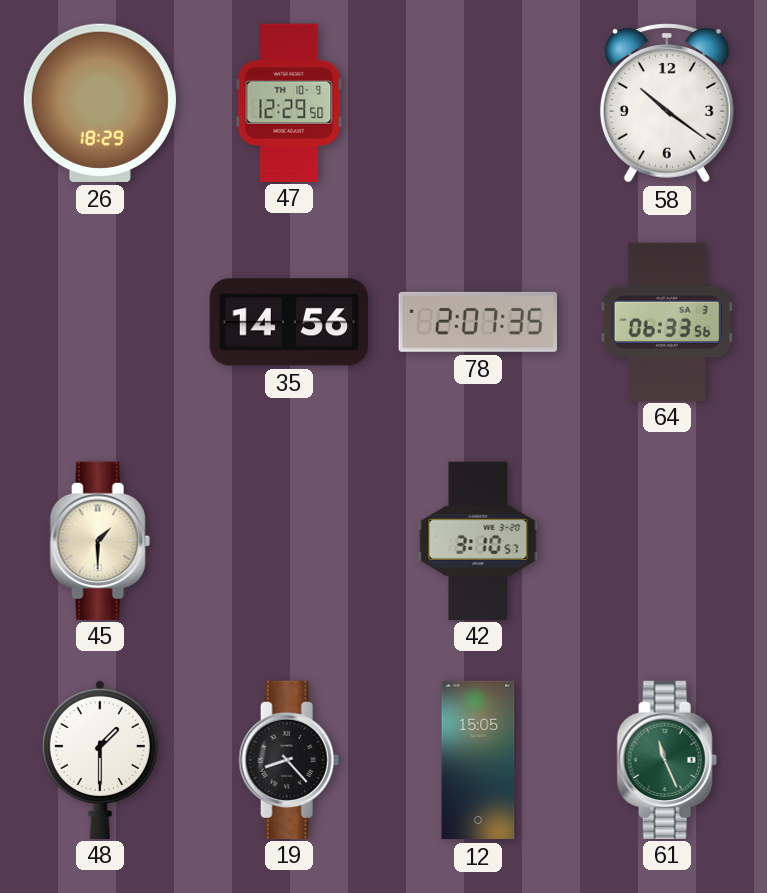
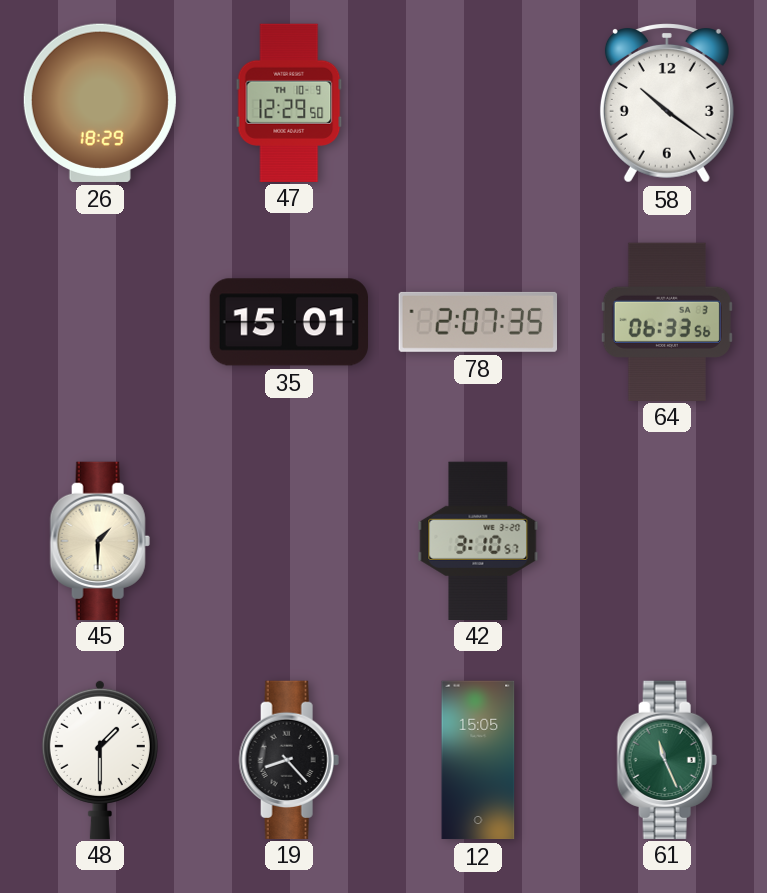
35: 14:56 -> 15:01 (288, 322)
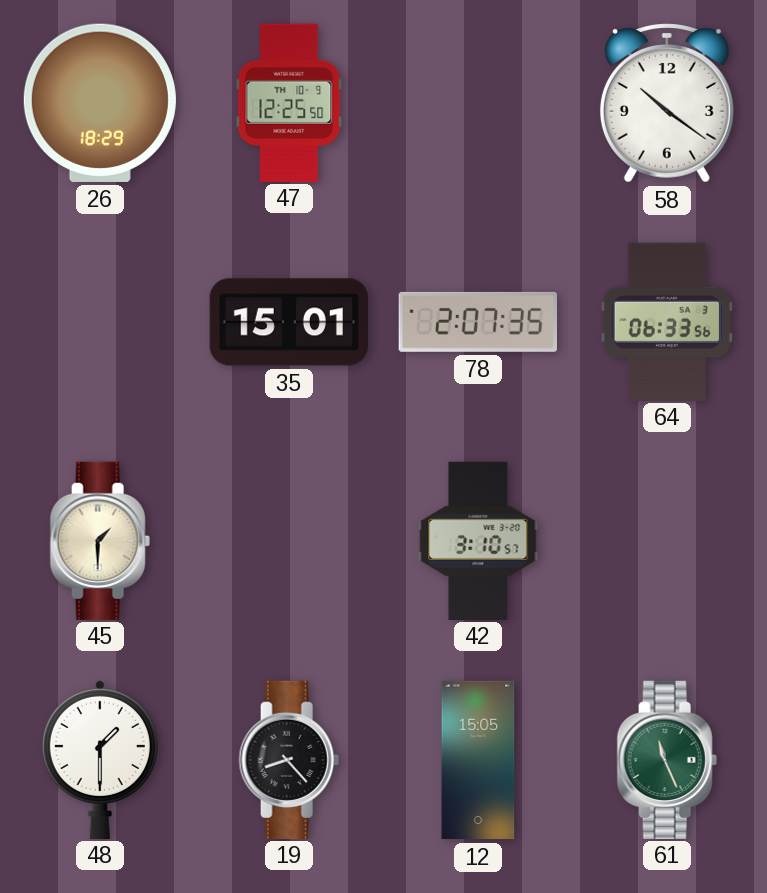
47: 12:29 -> 12:25 (289, 102)
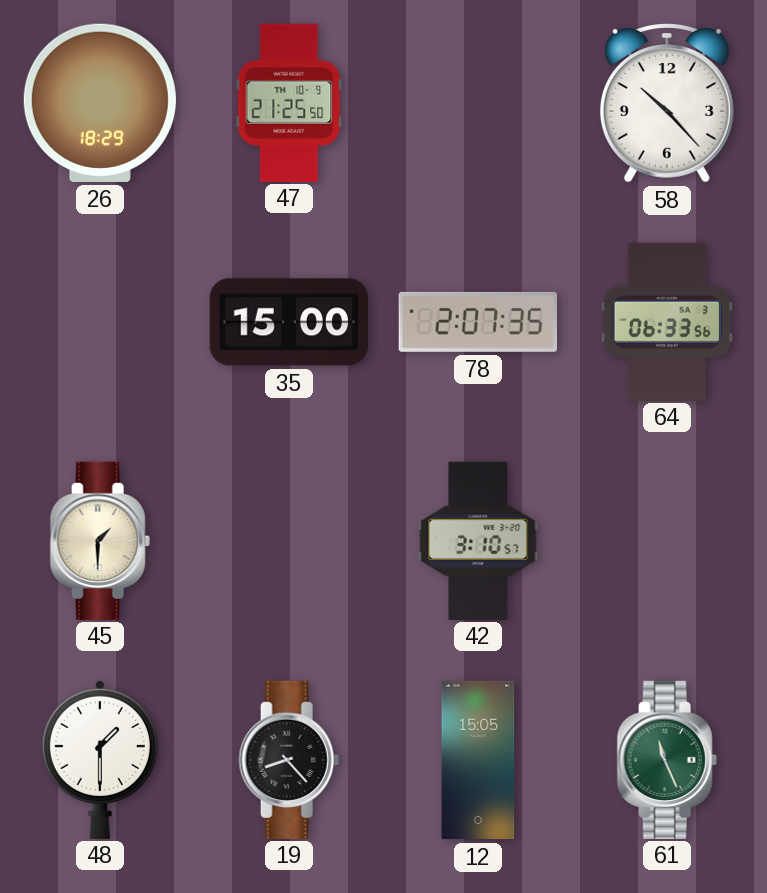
47: 12:25 -> 21:25 (289, 102)
58: 10:21 -> 10:23 (667, 104)
35: 15:01 -> 15:00 (288, 322)
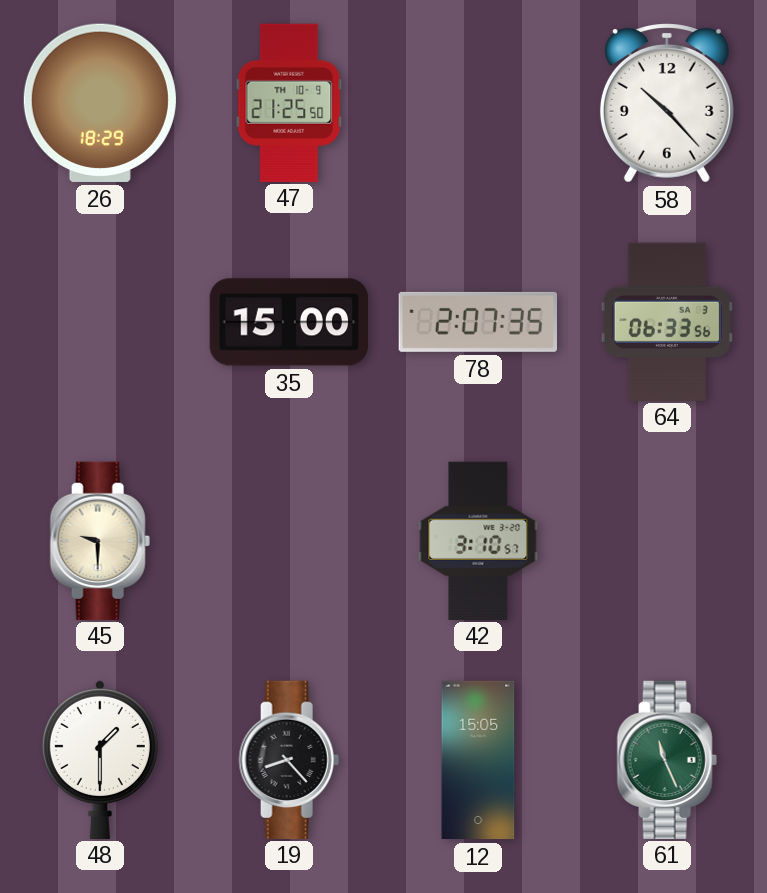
45: 1:30 -> 9:30 (100, 540)
